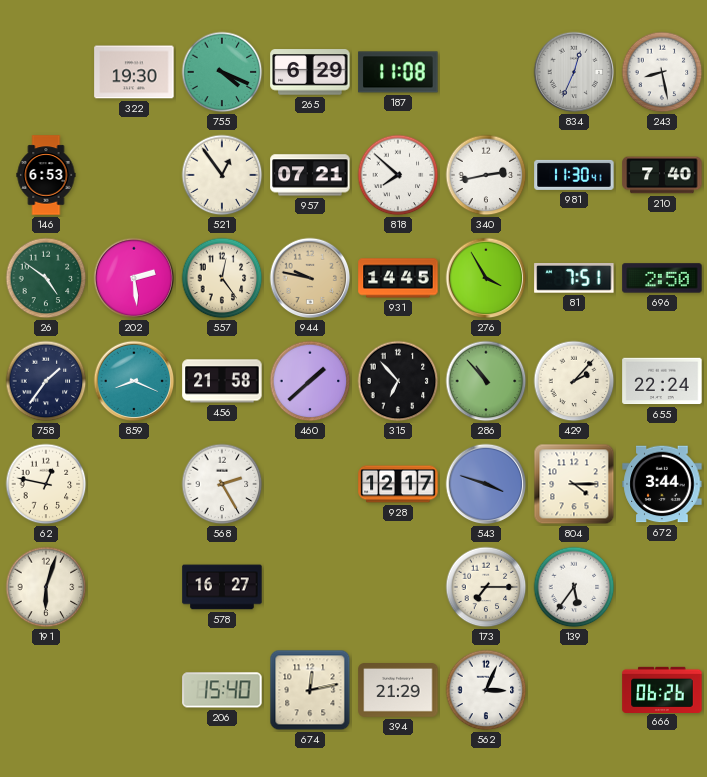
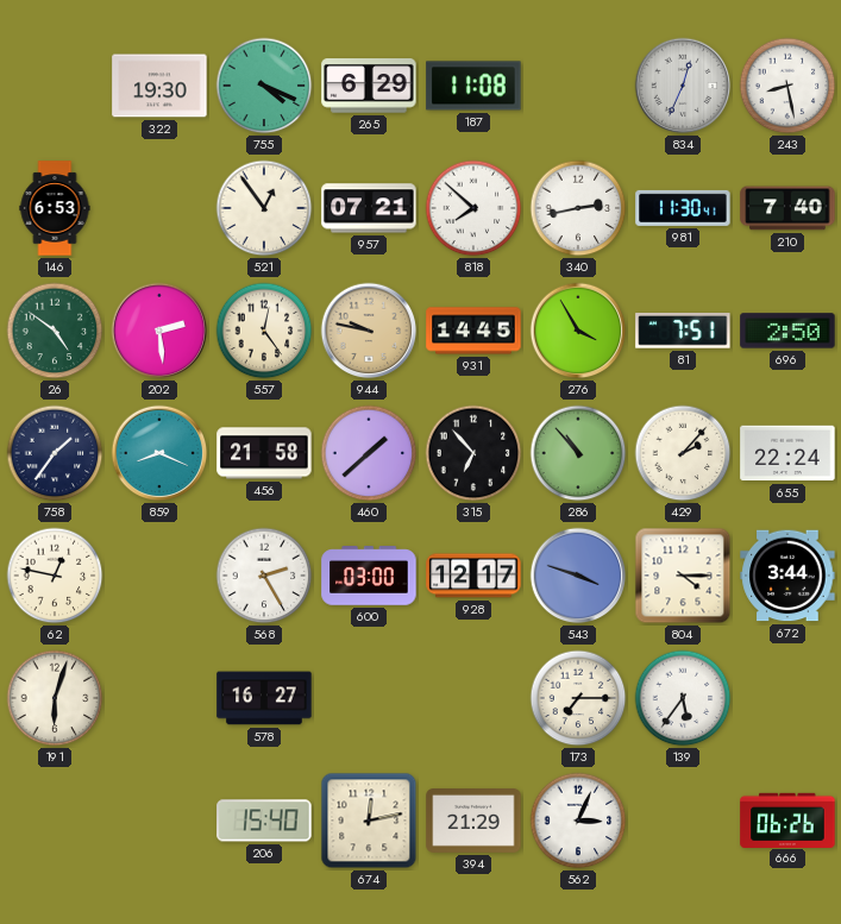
600: none -> 03:00 (369, 576)
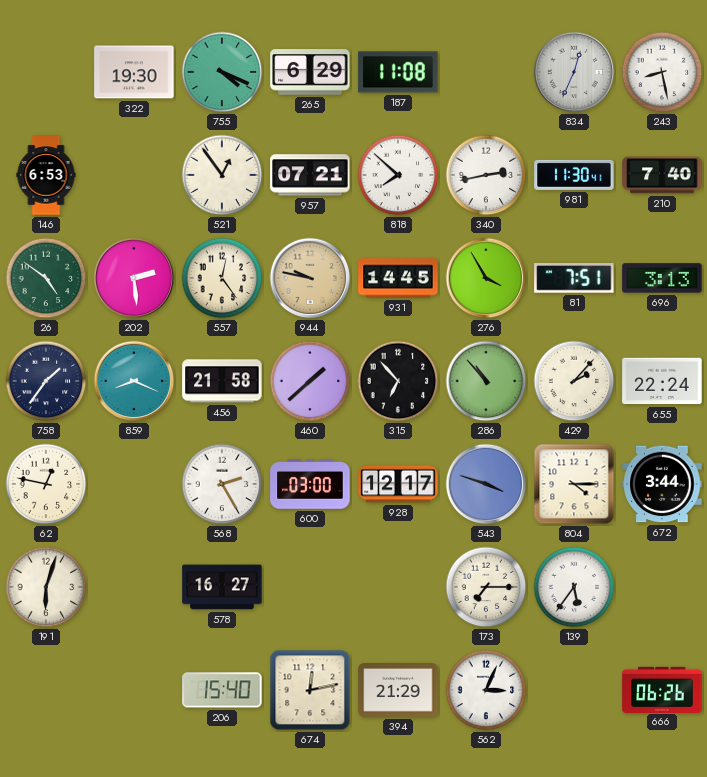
696: 2:50 -> 3:13 (662, 278)
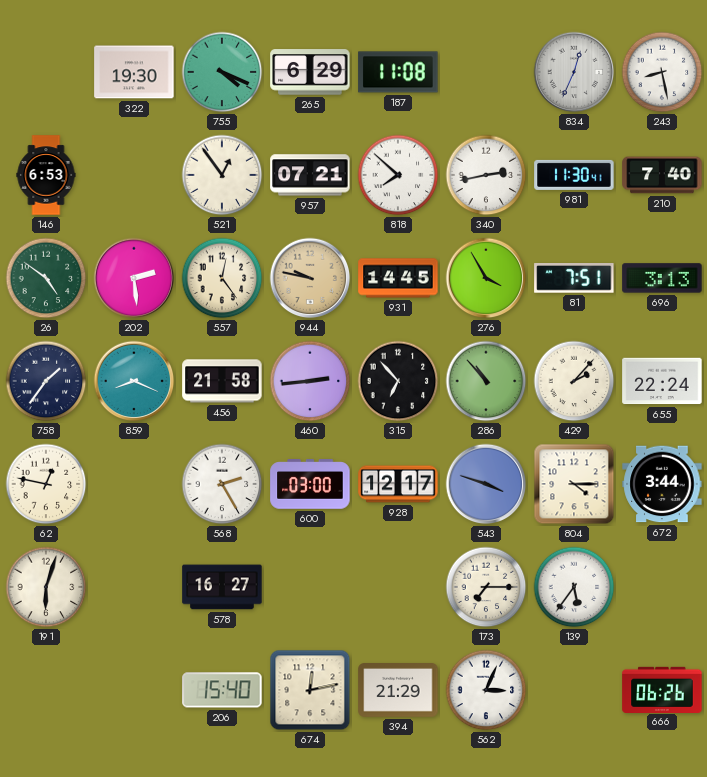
460: 1:38 -> 2:44 (310, 381)
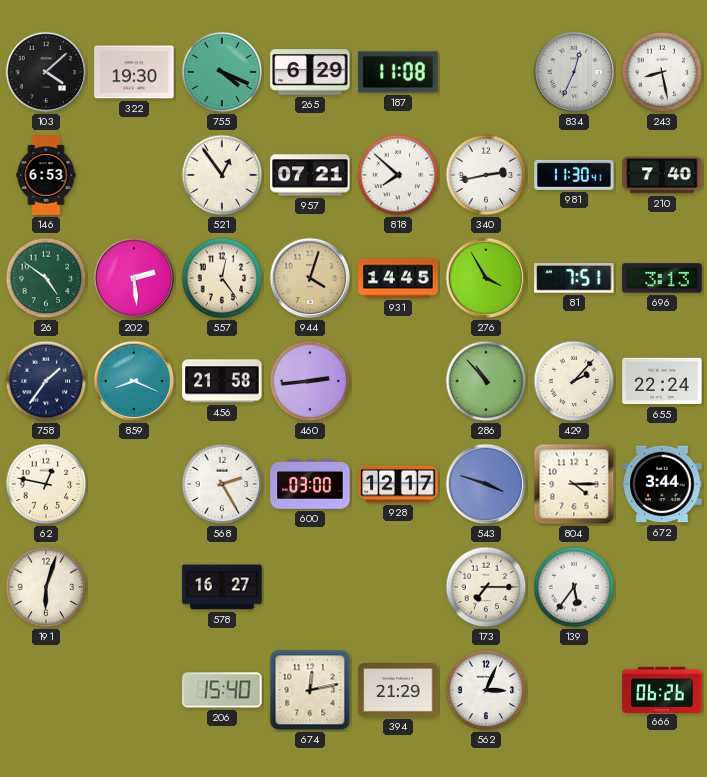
103: none -> 4:08 (46, 72)
944: 9:47 -> 4:03 (310, 278)
315: 6:53 -> none (398, 381)
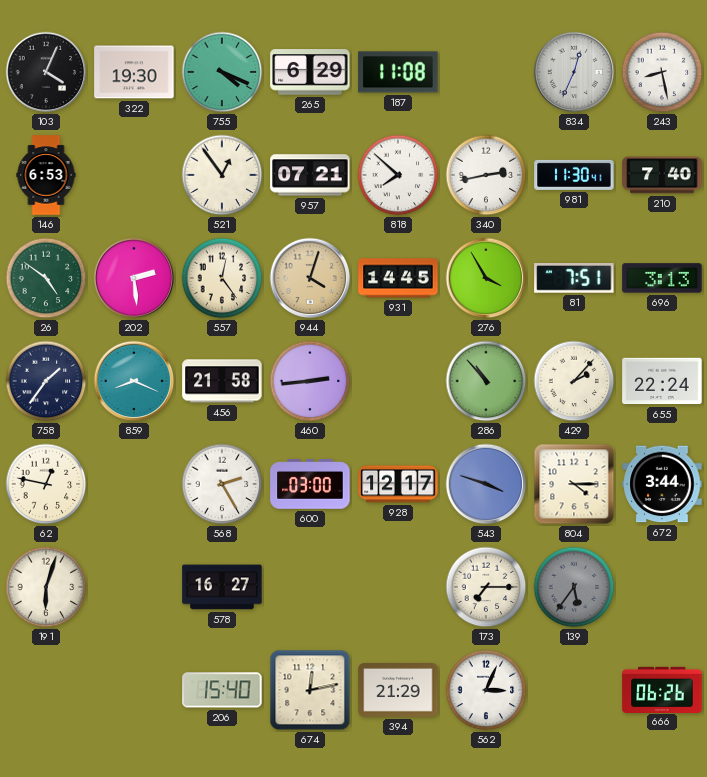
103: 4:08 -> 4:04 (46, 72)
139 dial: white -> grey (574, 587)
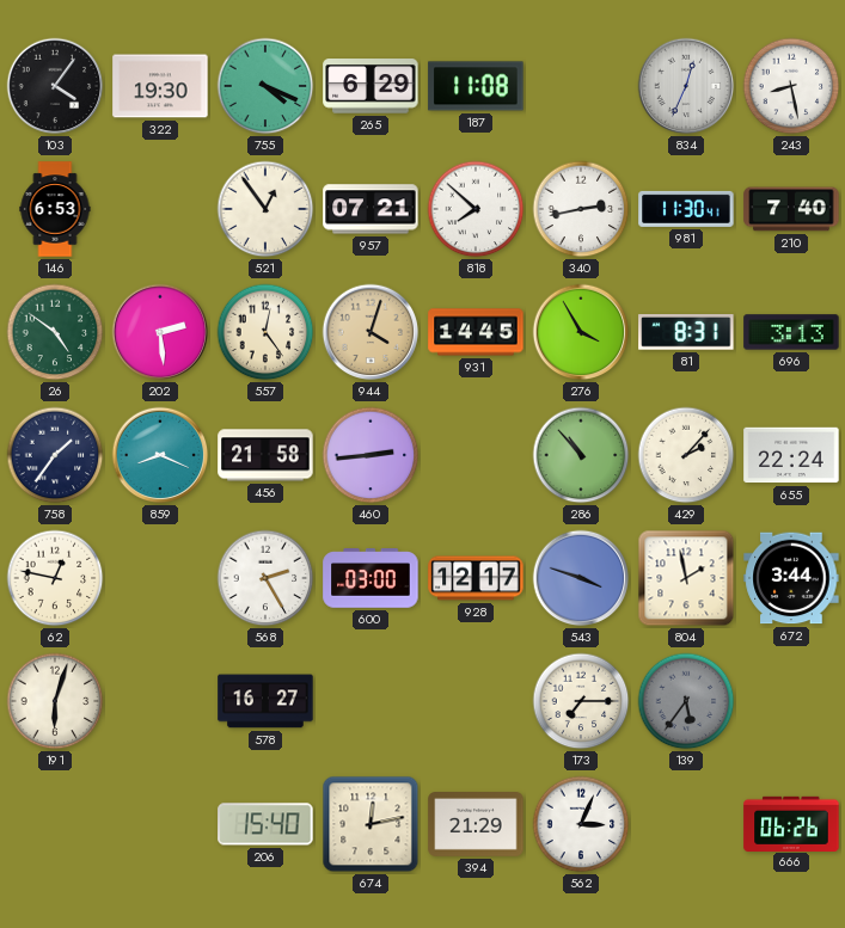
103: 4:04 -> 4:06 (55, 86)
81: 7:51 -> 8:31 (686, 333)
804: 4:15 -> 1:58 (686, 578)
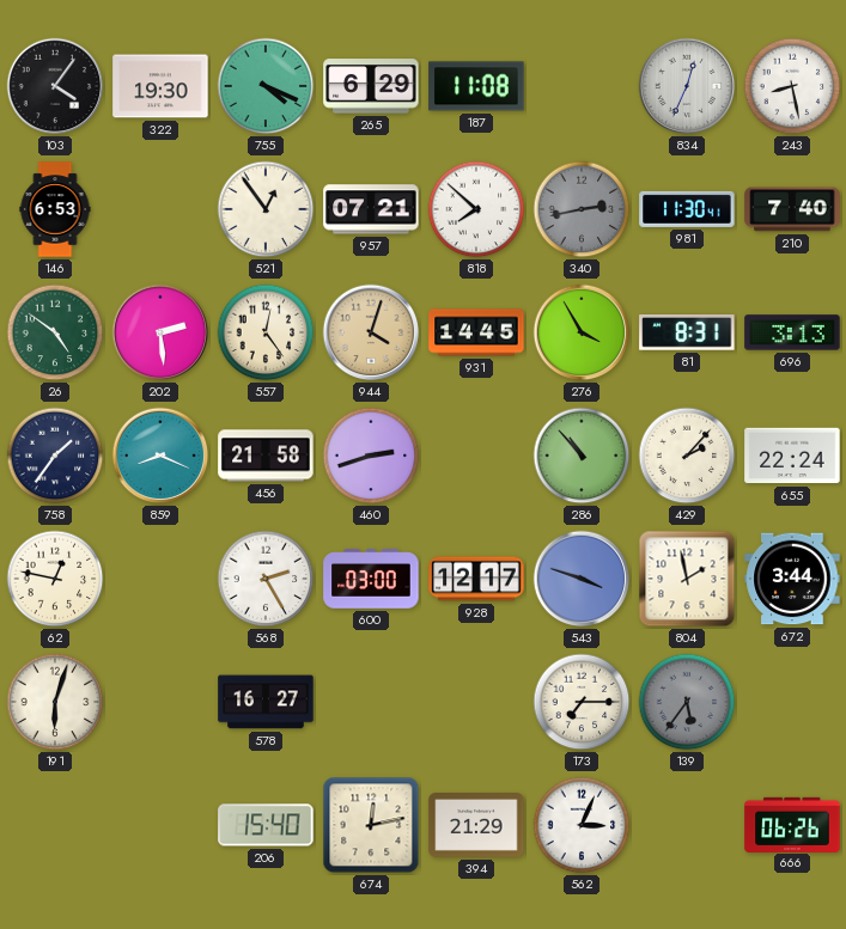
340 dial: white -> grey (582, 209)
460: 2:44 -> 2:42 (371, 456)
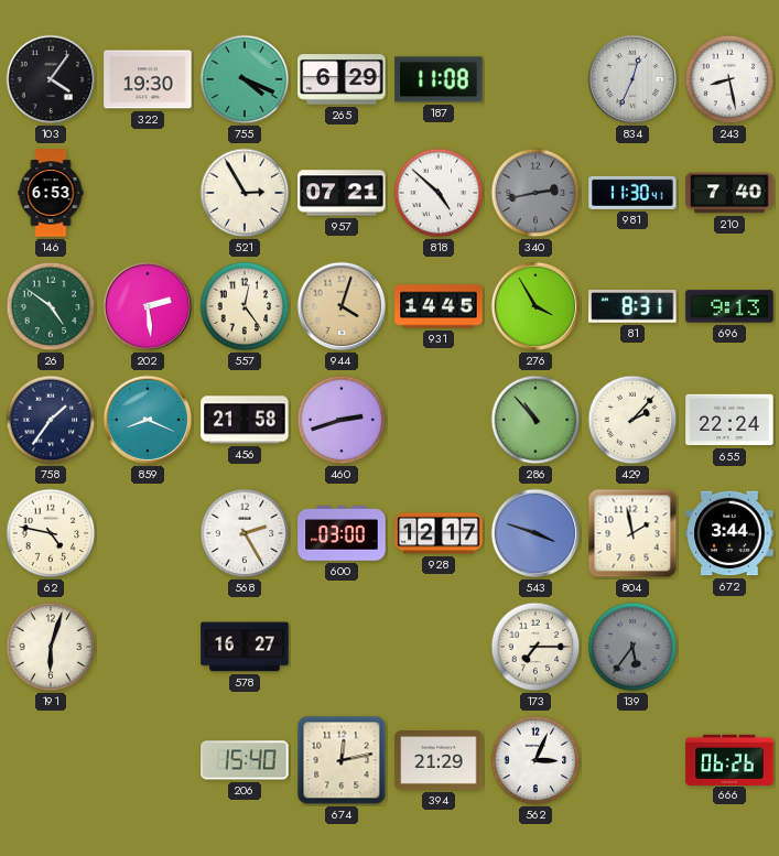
521: 12:54 -> 2:55 (245, 193)
818: 7:52 -> 4:52 (439, 193)
696: 3:13 -> 9:13 (729, 306)
62: 12:47 -> 4:47 (51, 533)
